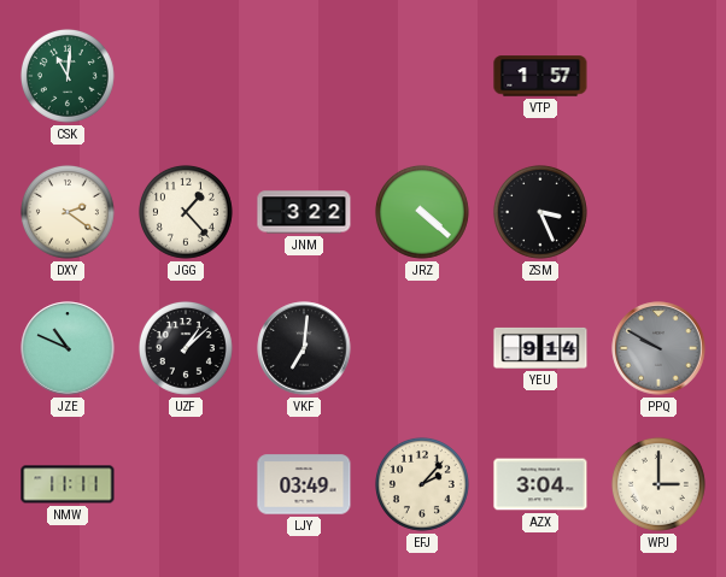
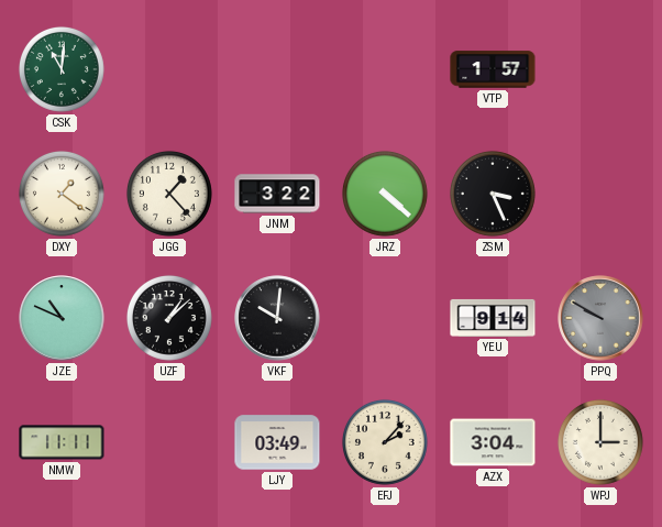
DXY: 2:21 -> 1:21 (62, 194)
VKF: 7:01 -> 10:01 (277, 318)
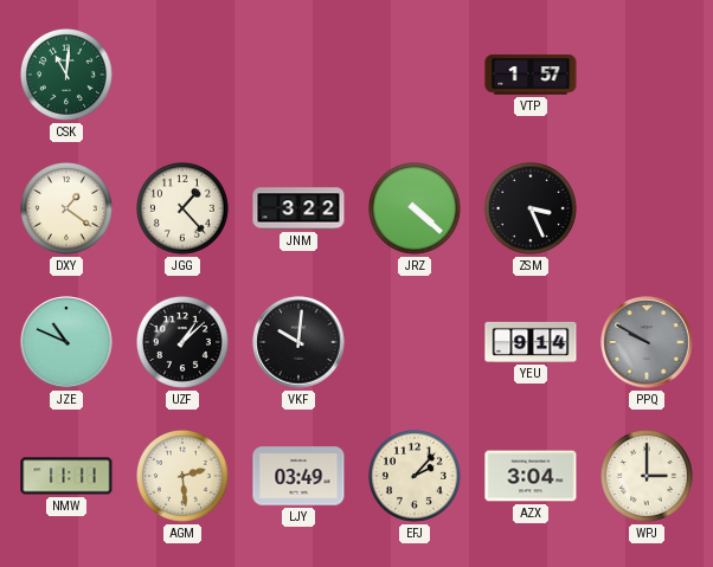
AGM: none -> 2:29 (182, 476)
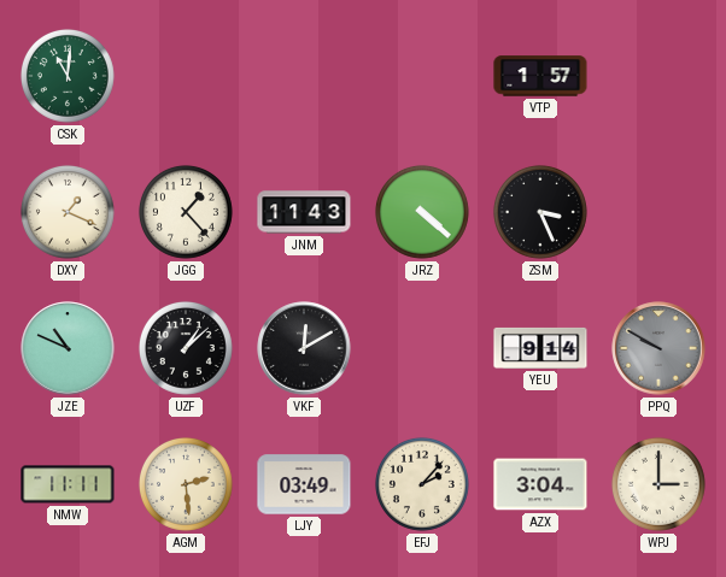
DXY: 1:21 -> 1:19 (68, 212)
JNM: 3:22 -> 11:43 (304, 212)
VKF: 10:01 -> 12:10 (304, 348)
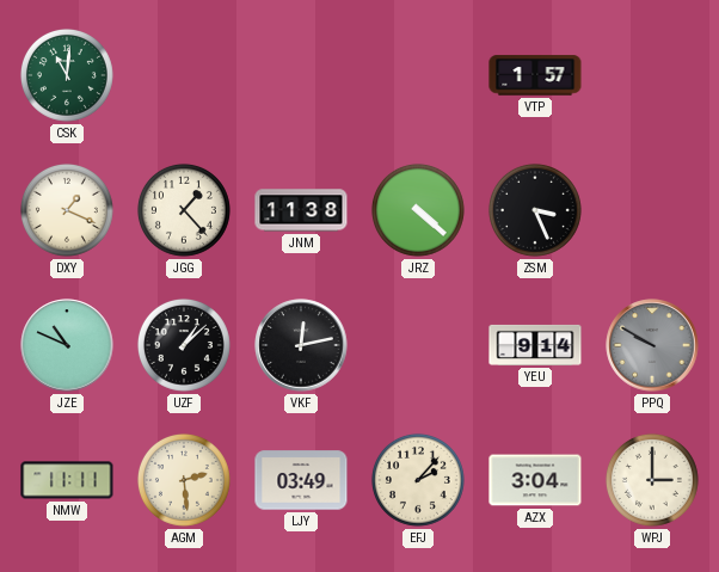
JNM: 11:43 -> 11:38 (301, 210)
VKF: 12:10 -> 12:13 (301, 345)
